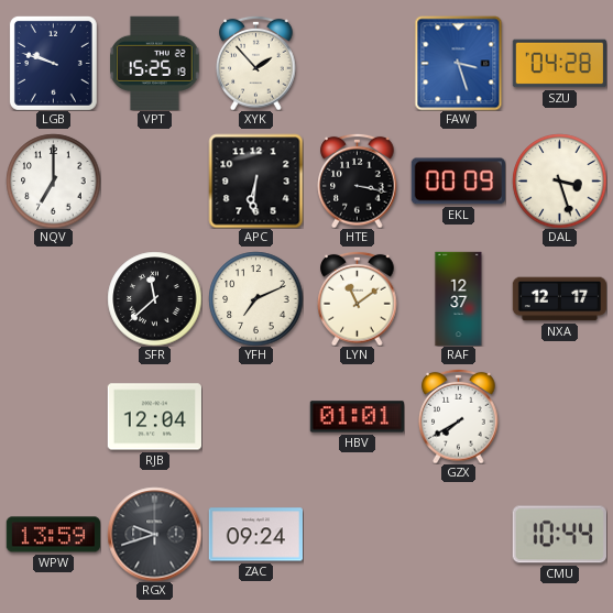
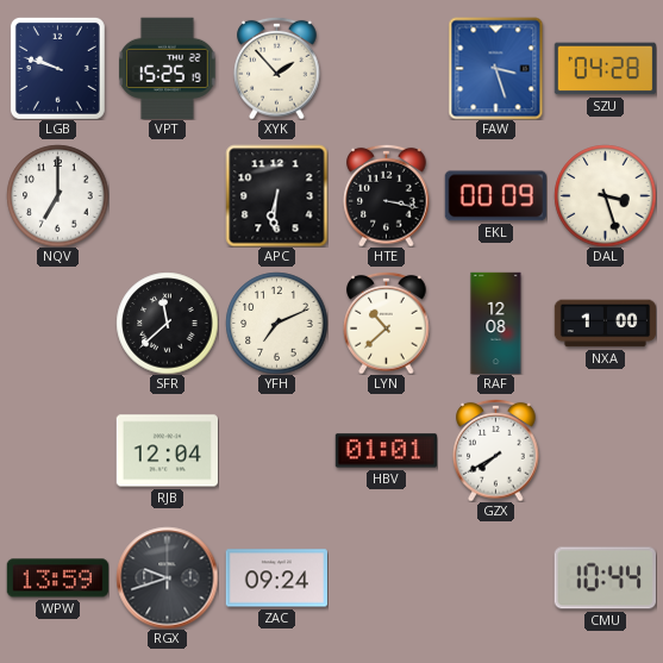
LYN: 11:09 -> 10:38 (387, 323)
RAF: 12:37 -> 12:08 (496, 323)
NXA: 12:17 -> 1:00 (605, 324)
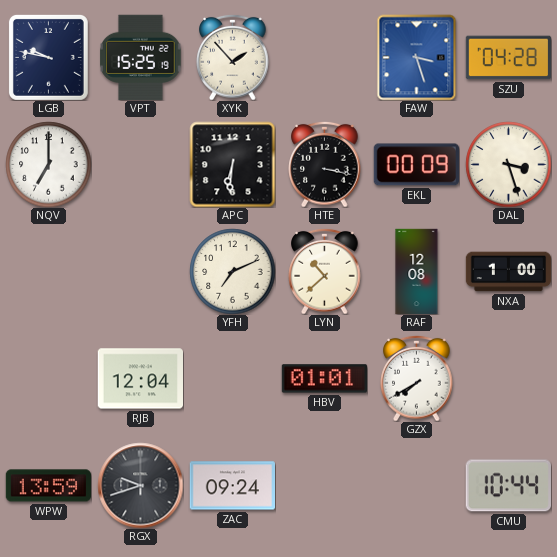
LGB: 9:48 -> 9:47 (48, 57)
SFR: 11:38 -> none (167, 323)
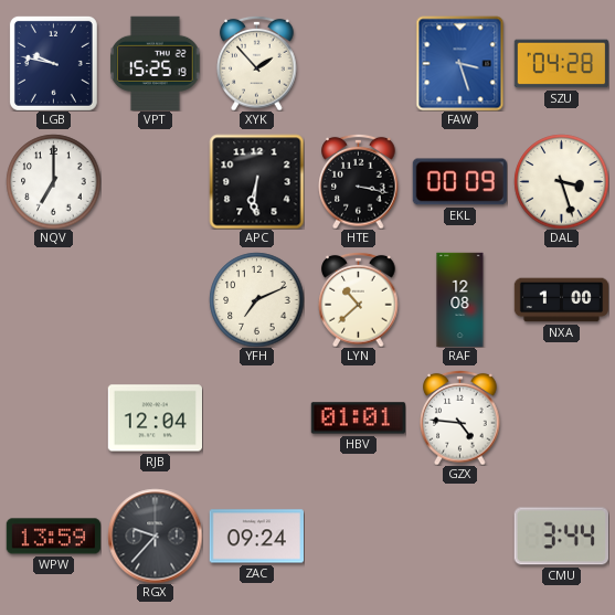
GZX: 7:40 -> 4:46 (460, 417)
RGX: 9:42 -> 9:37 (155, 536)
CMU: 10:44 -> 3:44 (561, 537)
